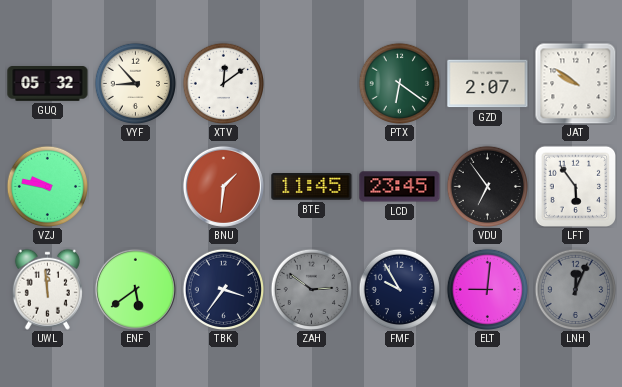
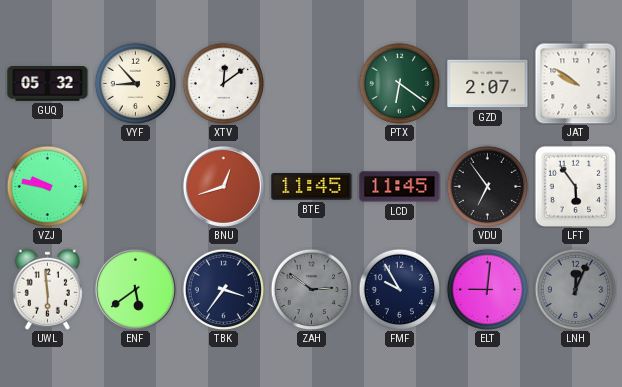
BNU: 1:31 -> 12:42 (223, 186)
LCD: 23:45 -> 11:45 (400, 187)
UWL: 11:59 -> 5:59 (47, 289)
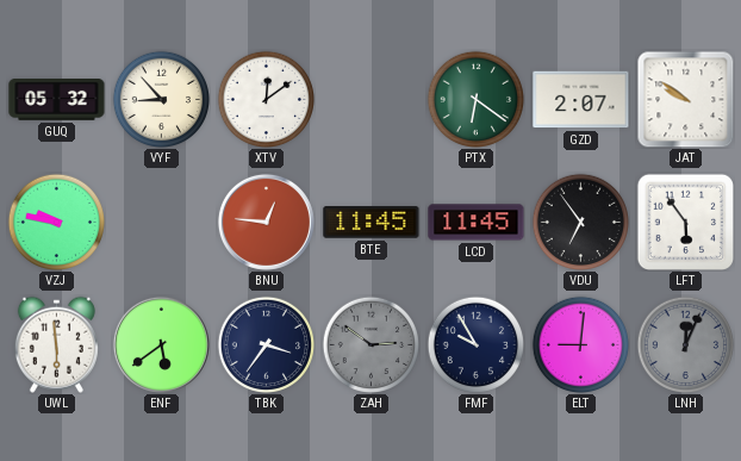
BNU: 12:42 -> 12:46 (266, 222)
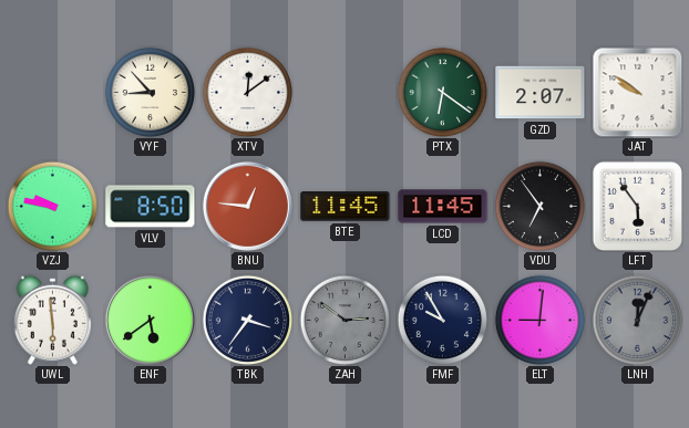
GUQ: 05:32 -> none (57, 100)
VLV: none -> 8:50 (151, 207)
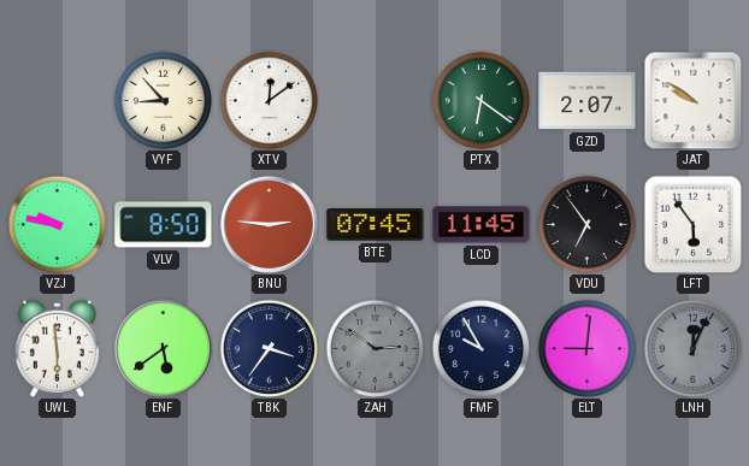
BNU: 12:46 -> 2:46 (269, 224)
BTE: 11:45 -> 07:45 (376, 225)
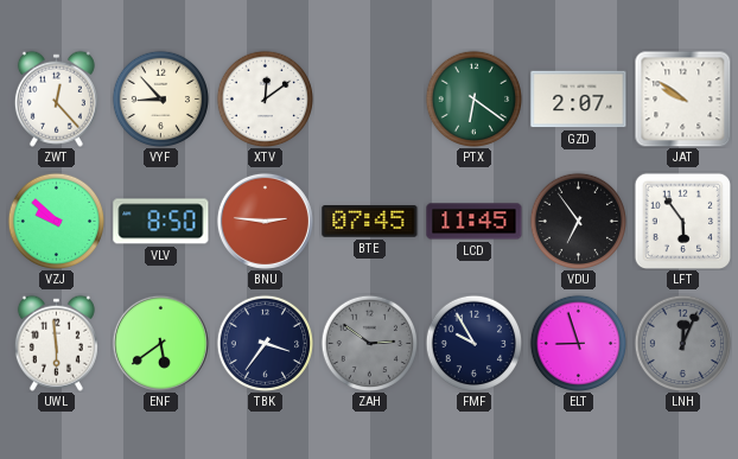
ZWT: none -> 12:23 (56, 98)
VZJ: 9:47 -> 9:52 (56, 221)
ELT: 9:01 -> 8:57 (578, 343)
